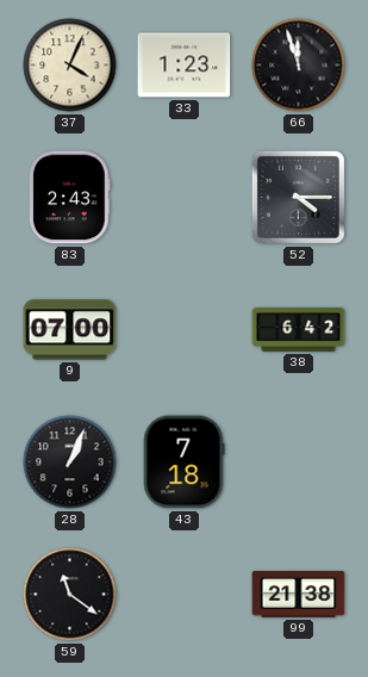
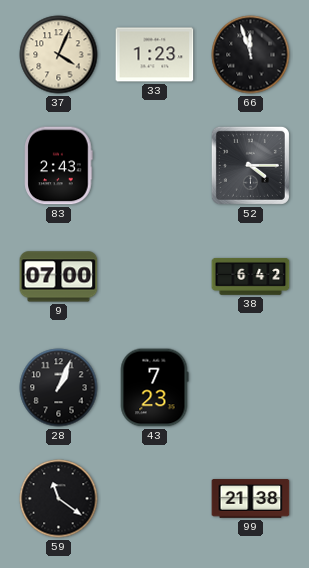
43: 7:18 -> 7:23 (154, 388)
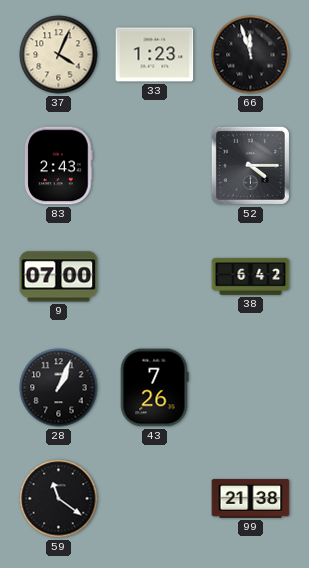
43: 7:23 -> 7:26 (154, 388)
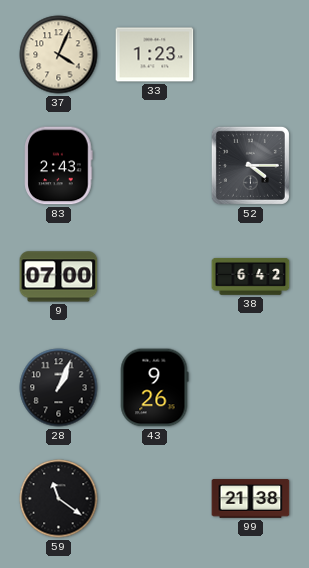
66: 11:57 -> none (251, 55)
43: 7:26 -> 9:26 (154, 388)
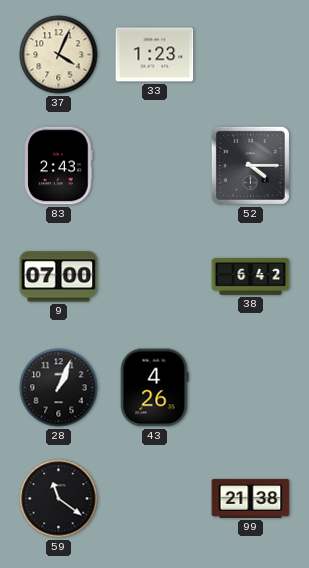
43: 9:26 -> 4:26 (154, 388)
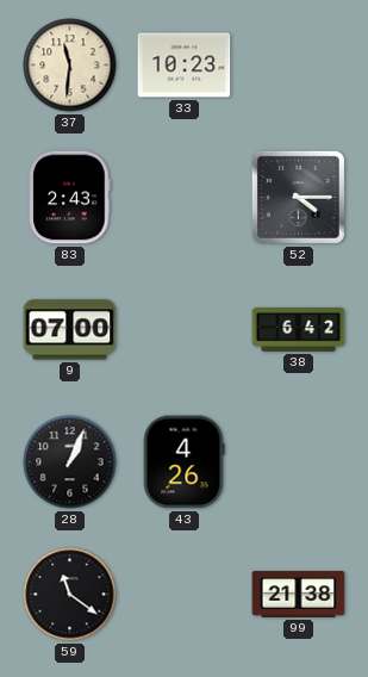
37: 4:04 -> 11:31 (70, 66)
33: 1:23 -> 10:23 (185, 66)
